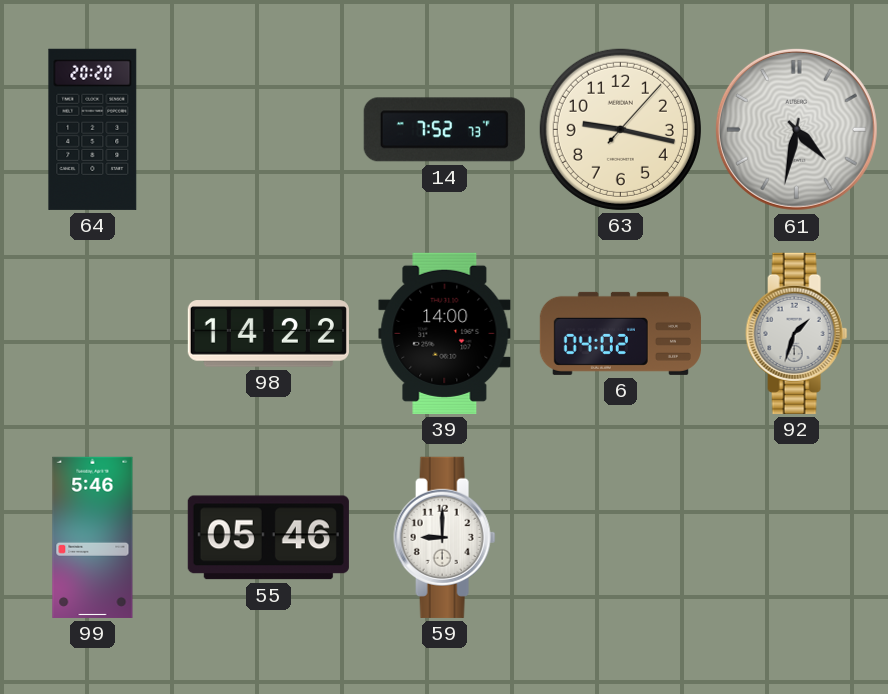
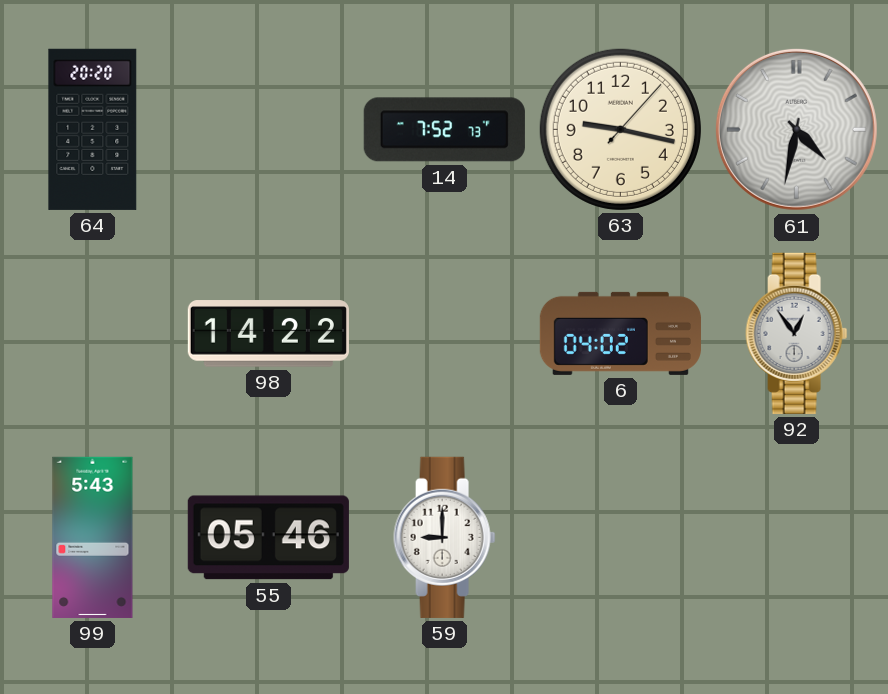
39: 14:00 -> none (445, 333)
92: 1:33 -> 12:54 (797, 333)
99: 5:46 -> 5:43 (93, 537)
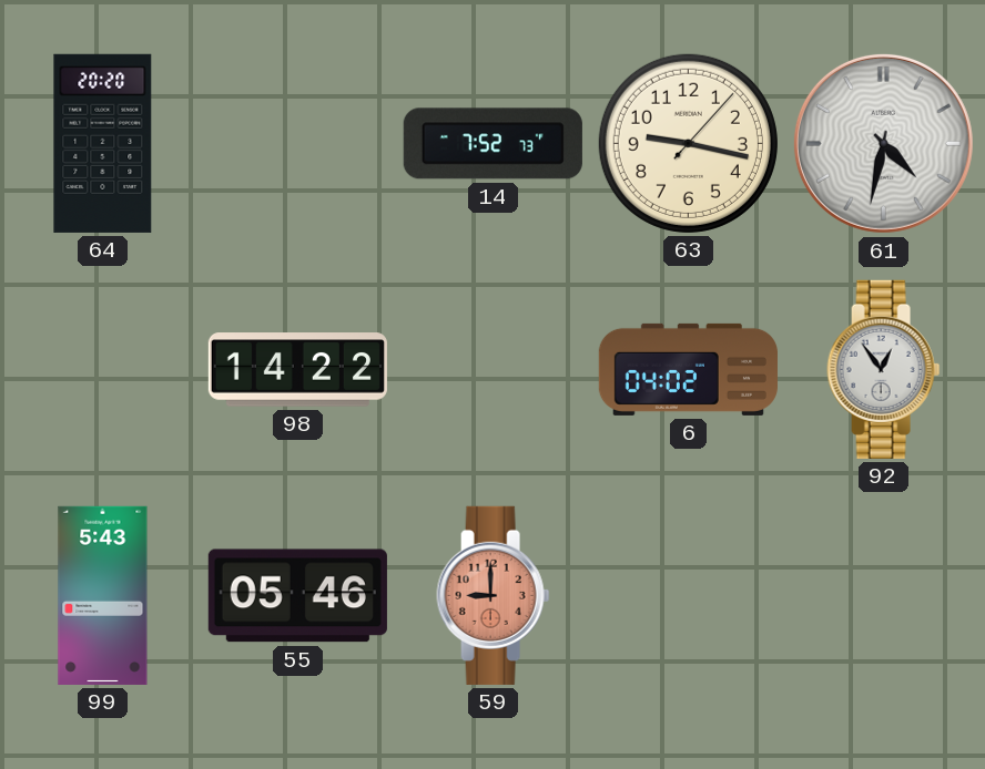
59 dial: white -> salmon (494, 595)
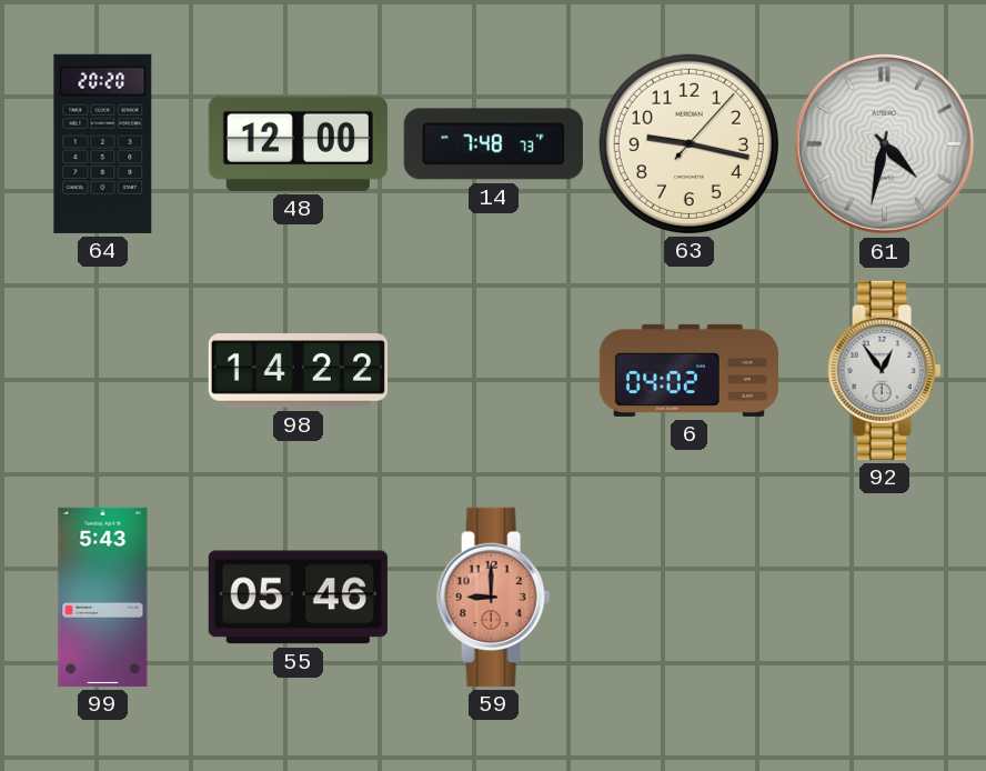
48: none -> 12:00 (298, 143)
14: 7:52 -> 7:48 (493, 144)
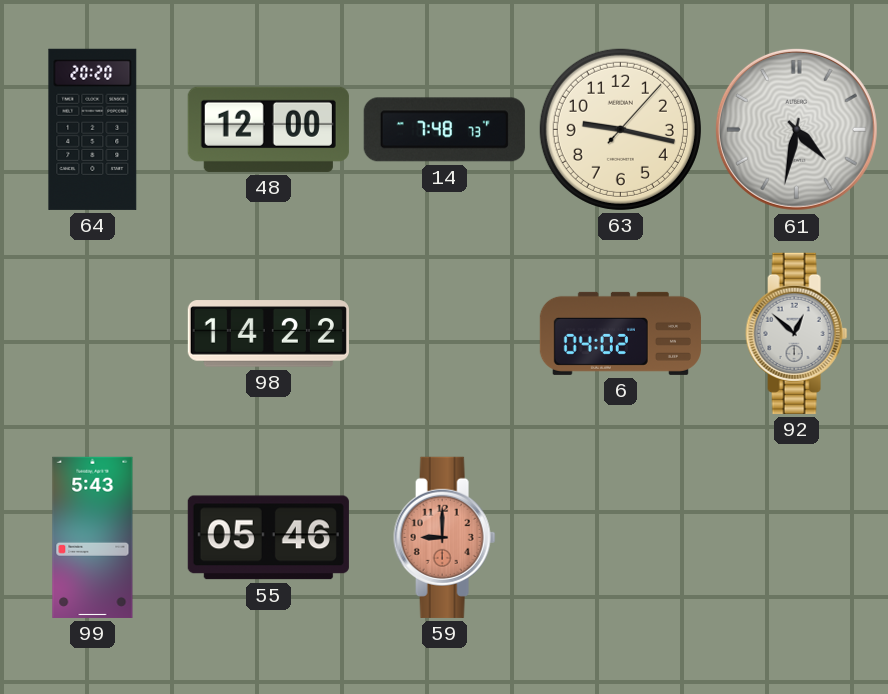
92: 12:54 -> 12:52 (797, 333)
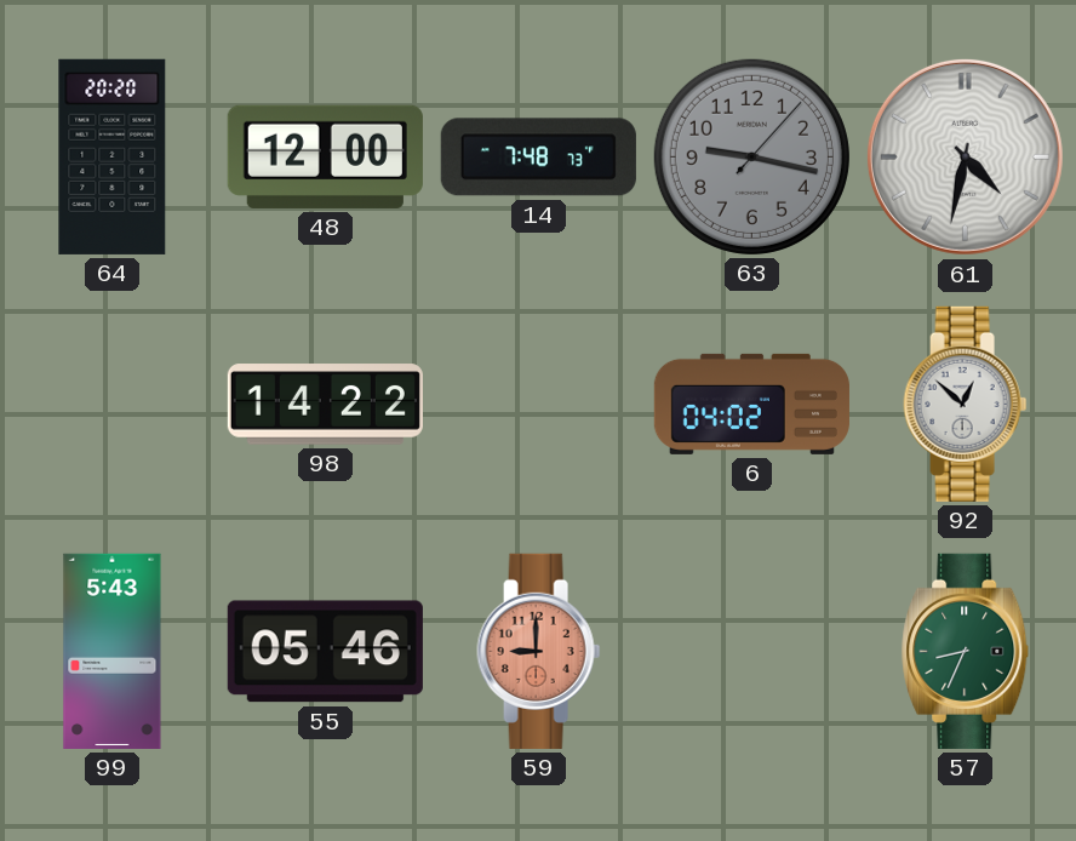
63 dial: cream -> grey (751, 156)
57: none -> 8:34 (966, 651)
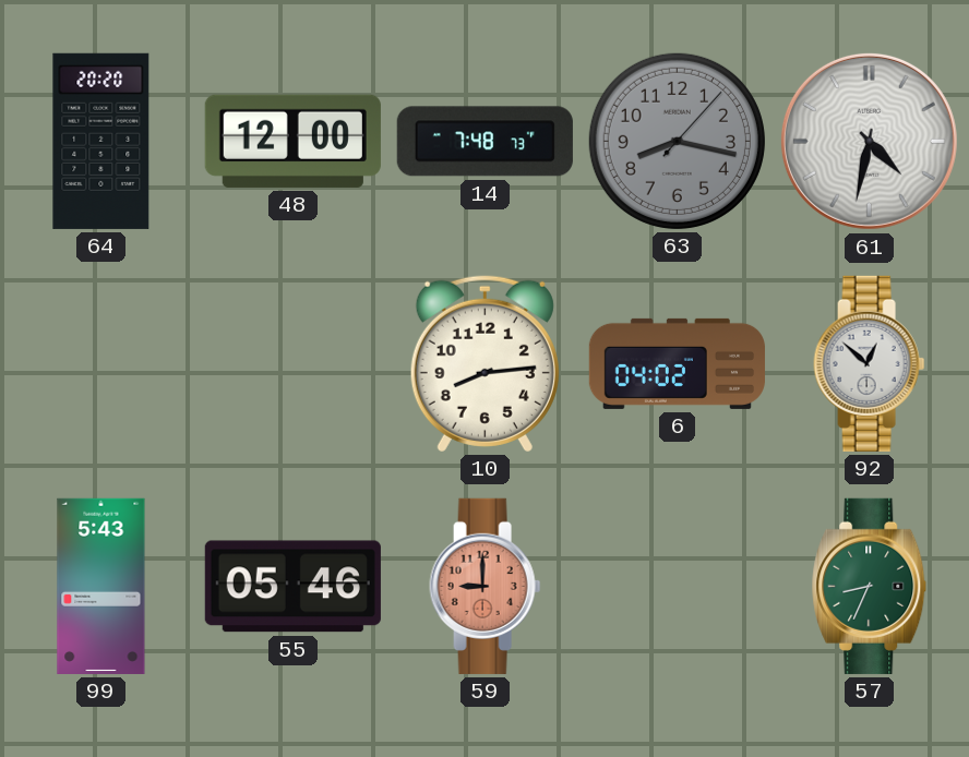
63: 9:17 -> 8:17 (677, 141)
98: 14:22 -> none (325, 405)
10: none -> 8:14 (484, 363)
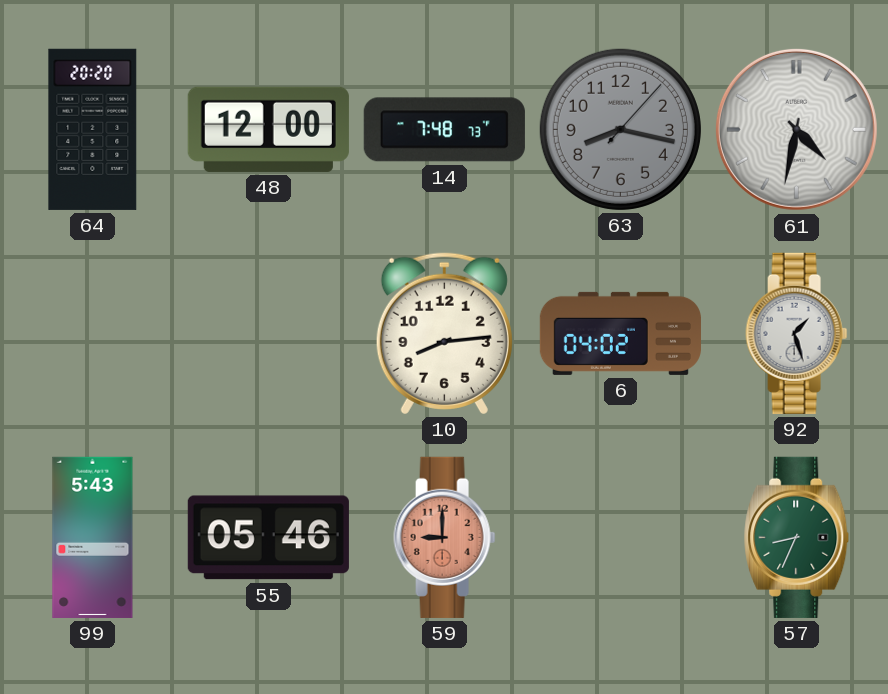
92: 12:52 -> 1:27 (797, 333)
